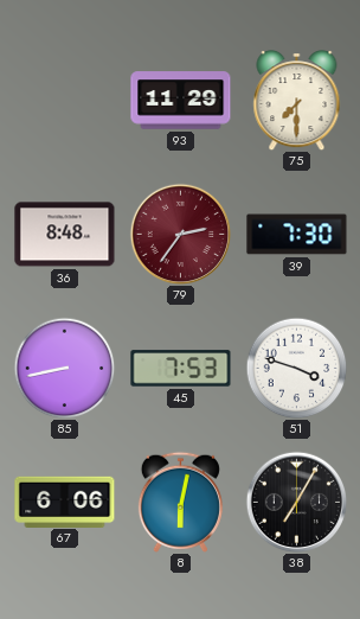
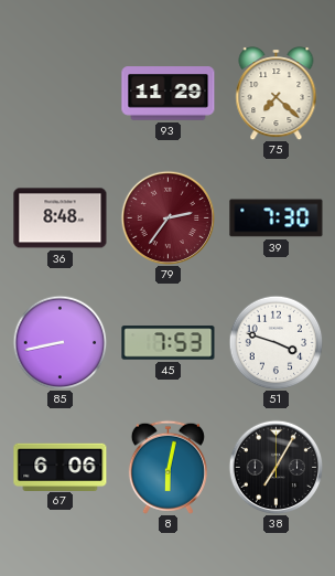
75: 7:30 -> 7:22 (277, 94)
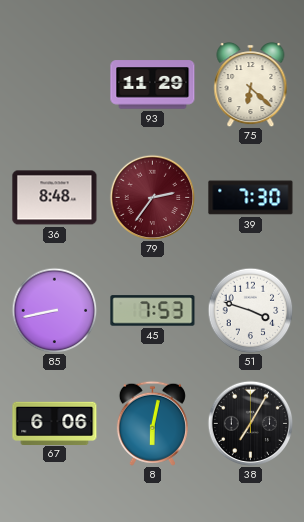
75: 7:22 -> 6:22 (251, 85)
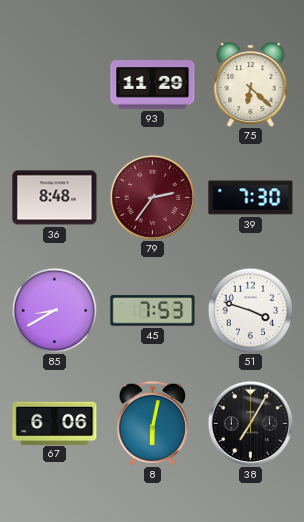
85: 8:43 -> 8:40 (54, 310)
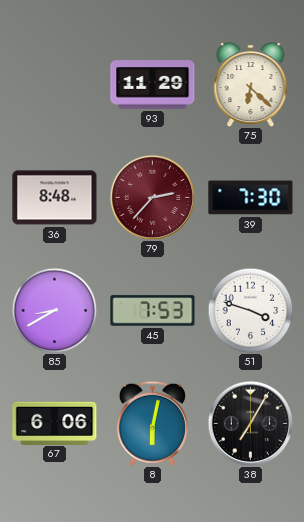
79: 2:36 -> 2:37 (152, 197)
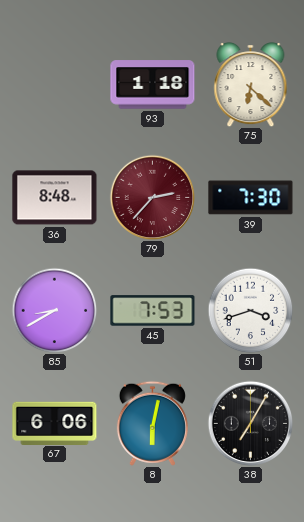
93: 11:29 -> 1:18 (153, 85)
51: 3:48 -> 3:42 (250, 310)
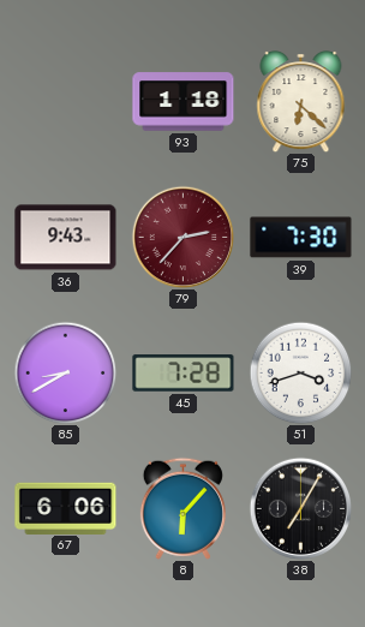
36: 8:48 -> 9:43 (66, 238)
45: 7:53 -> 7:28 (184, 374)
8: 6:02 -> 6:07 (182, 508)
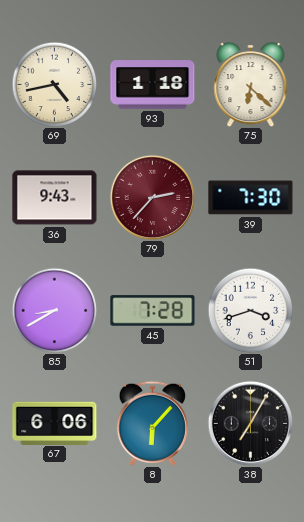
69: none -> 4:43 (54, 84)
